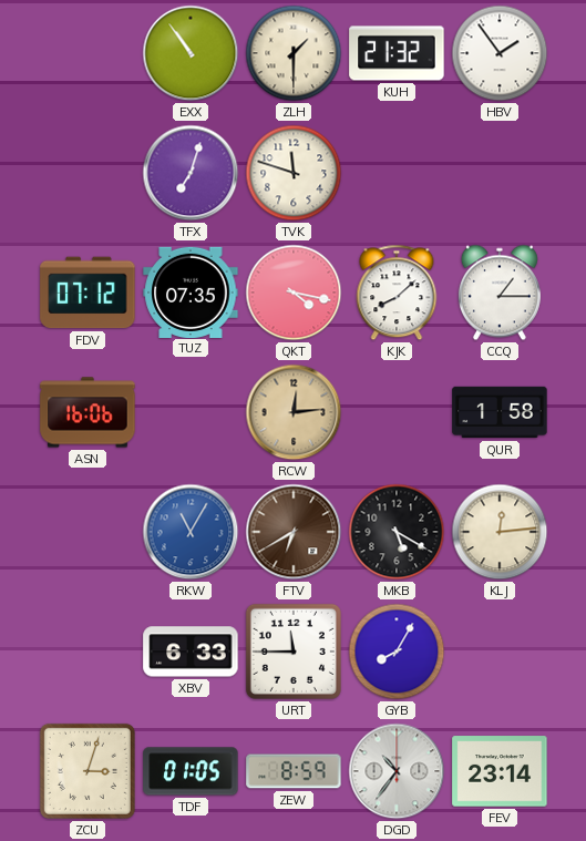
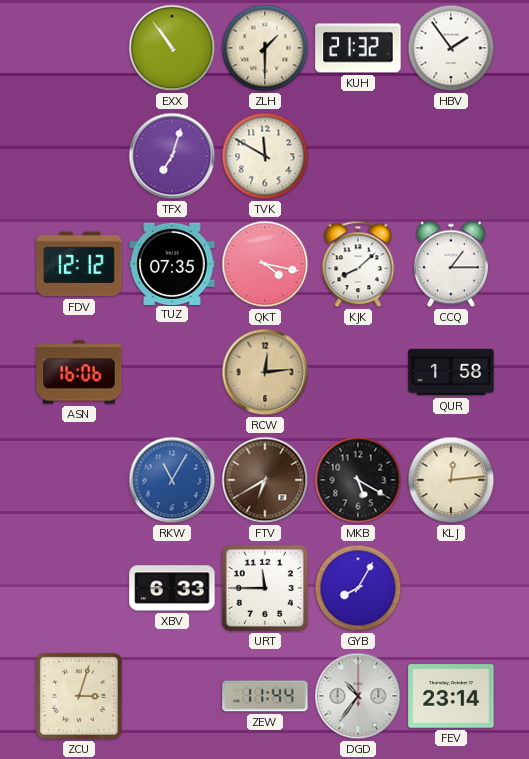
TVK: 11:48 -> 11:50 (265, 156)
FDV: 07:12 -> 12:12 (79, 264)
TDF: 01:05 -> none (191, 771)
ZEW: 8:59 -> 11:44 (265, 696)
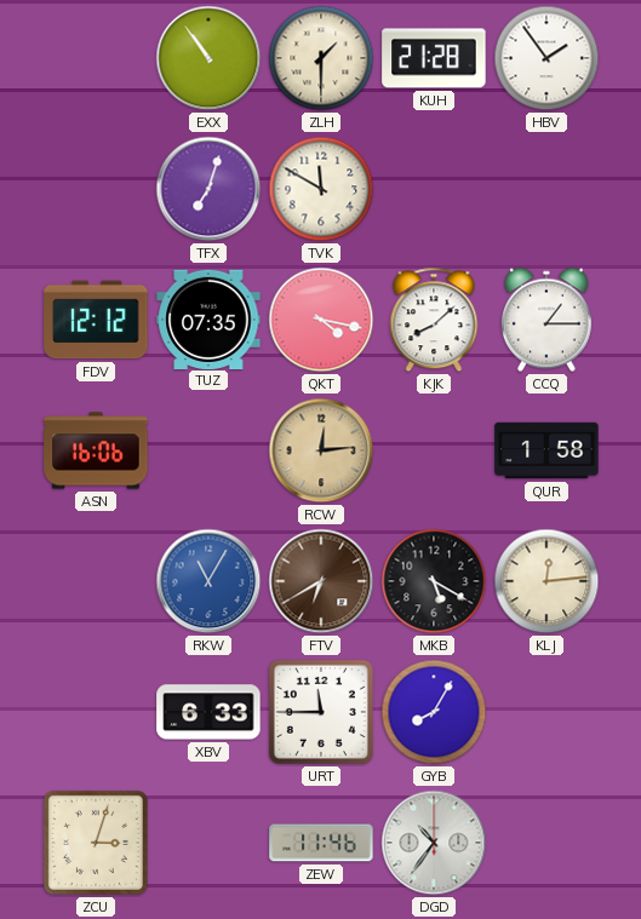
KUH: 21:32 -> 21:28 (434, 58)
ZEW: 11:44 -> 11:46 (321, 843)
FEV: 23:14 -> none (451, 696)
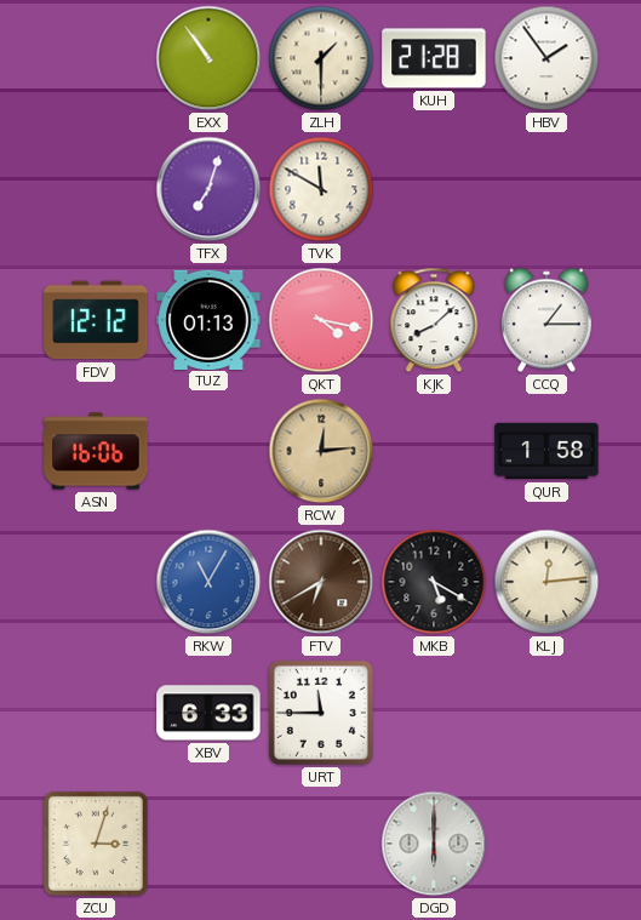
TUZ: 07:35 -> 01:13 (208, 319)
GYB: 8:05 -> none (434, 712)
ZEW: 11:46 -> none (321, 843)
DGD: 10:36 -> 6:00 (434, 844)
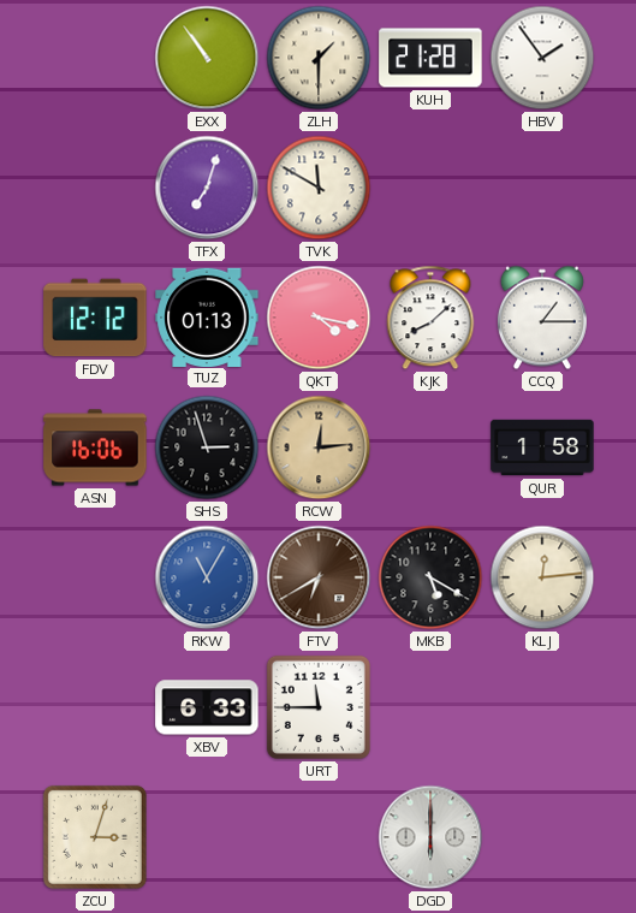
SHS: none -> 2:57 (207, 447)
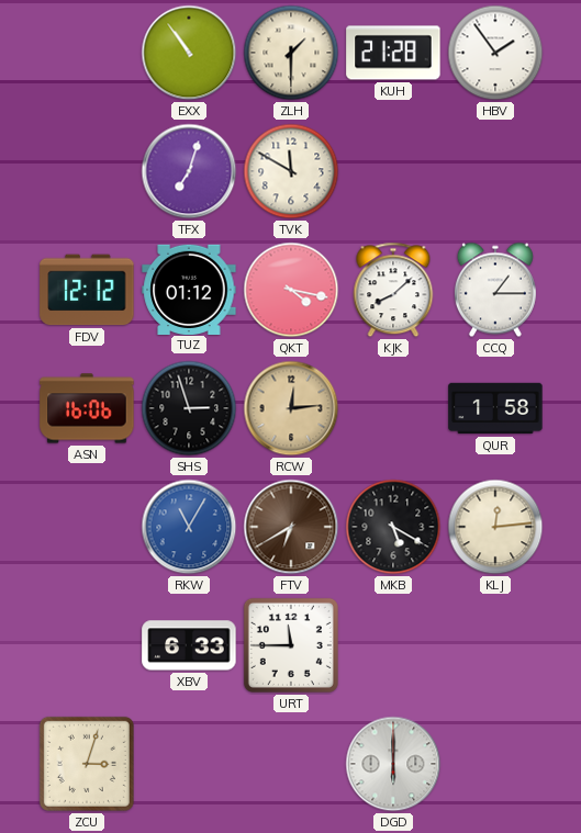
TUZ: 01:13 -> 01:12 (189, 289)
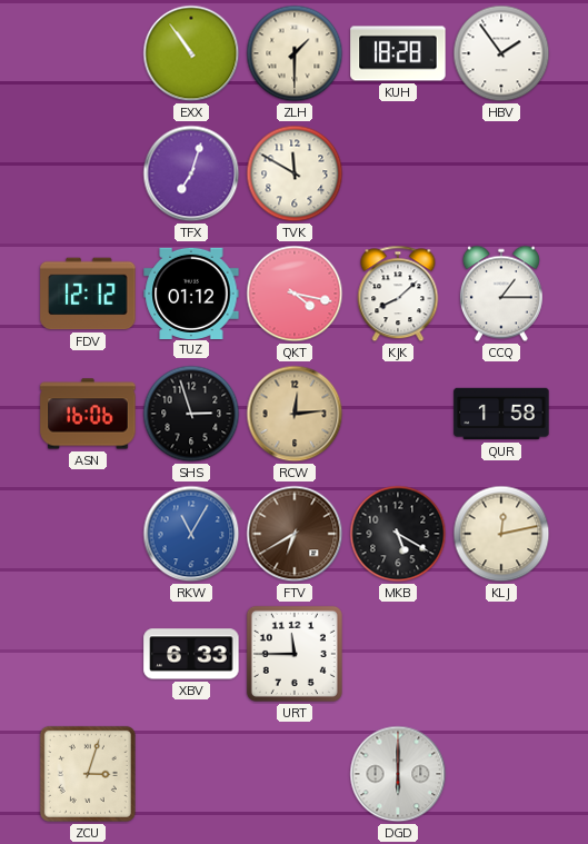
KUH: 21:28 -> 18:28 (398, 53)
KLJ: 12:14 -> 12:13 (501, 534)
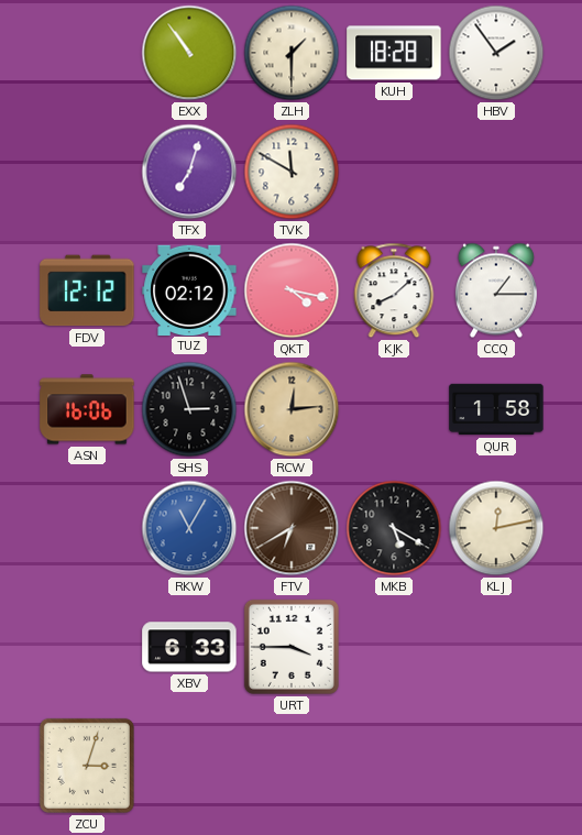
TUZ: 01:12 -> 02:12 (189, 289)
URT: 11:45 -> 3:45 (292, 647)
DGD: 6:00 -> none (398, 774)
